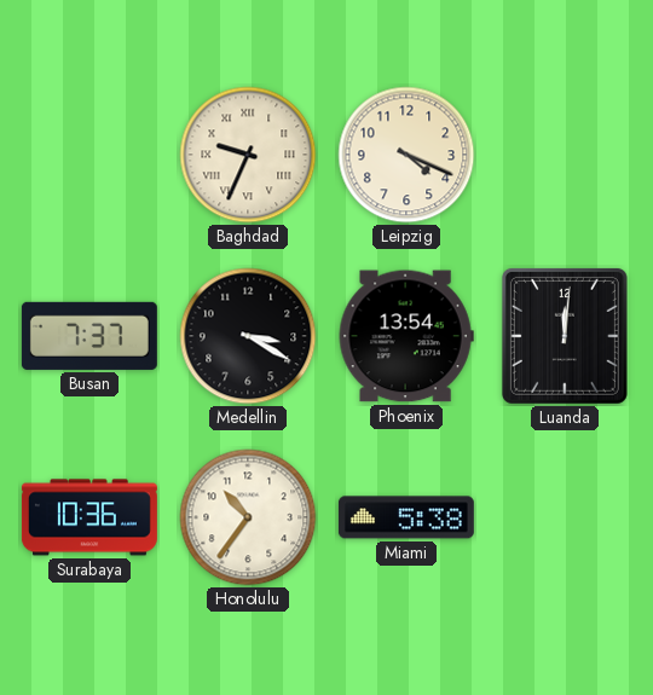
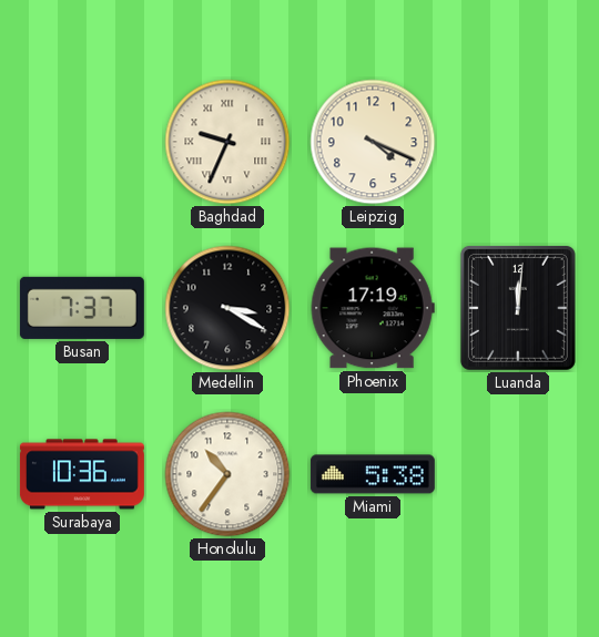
Phoenix: 13:54 -> 17:19 (373, 308)
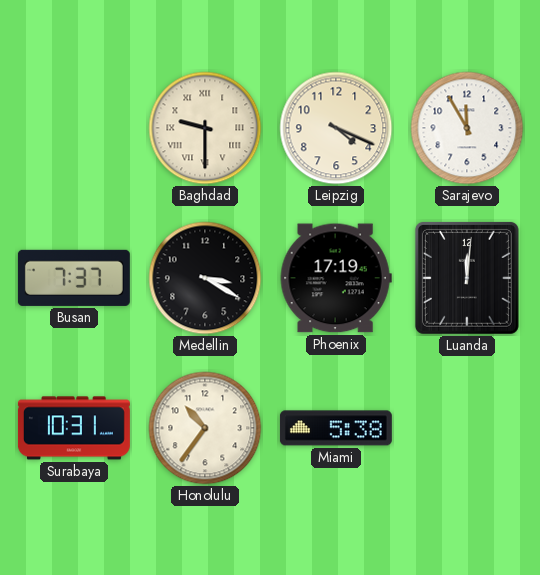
Baghdad: 9:34 -> 9:30 (205, 128)
Sarajevo: none -> 11:55 (467, 128)
Surabaya: 10:36 -> 10:31 (74, 428)
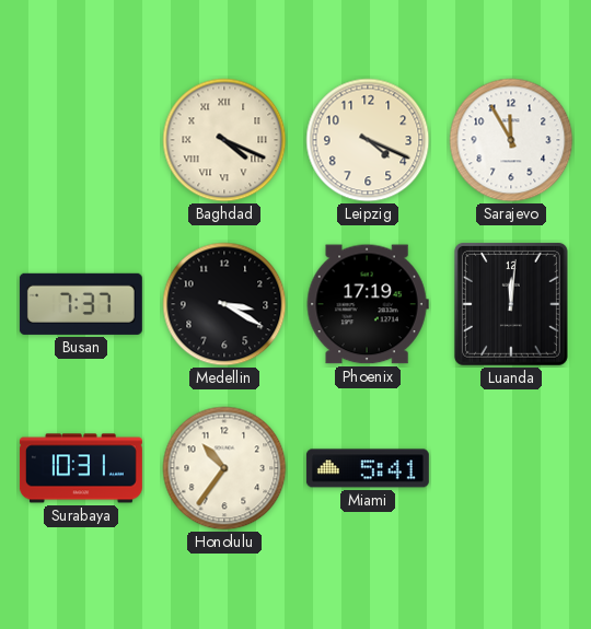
Baghdad: 9:30 -> 4:19 (224, 140)
Miami: 5:38 -> 5:41 (368, 468)
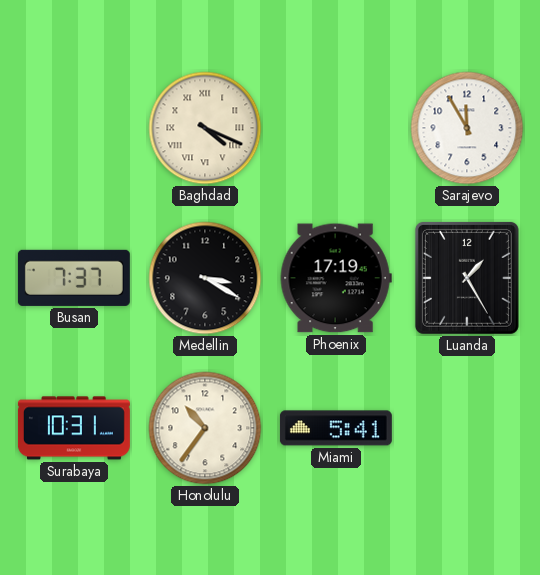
Leipzig: 4:19 -> none (368, 140)
Luanda: 12:01 -> 1:25 (467, 278)
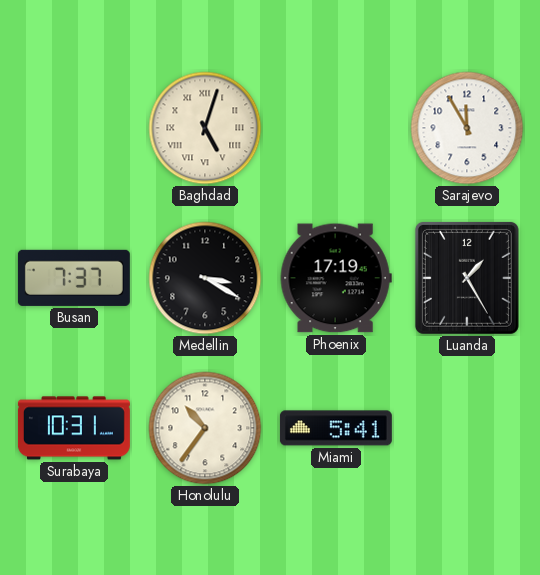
Baghdad: 4:19 -> 5:03 (205, 128)
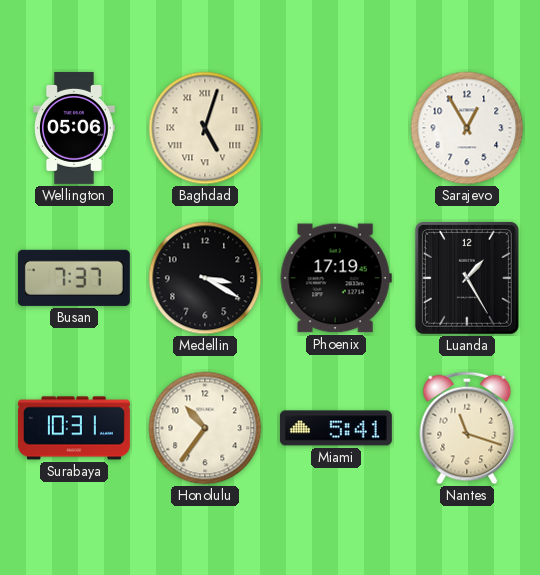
Wellington: none -> 05:06 (74, 128)
Sarajevo: 11:55 -> 12:55 (467, 128)
Nantes: none -> 11:18 (467, 428)
